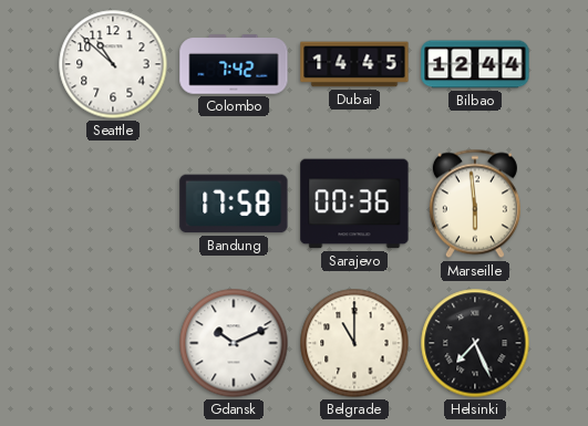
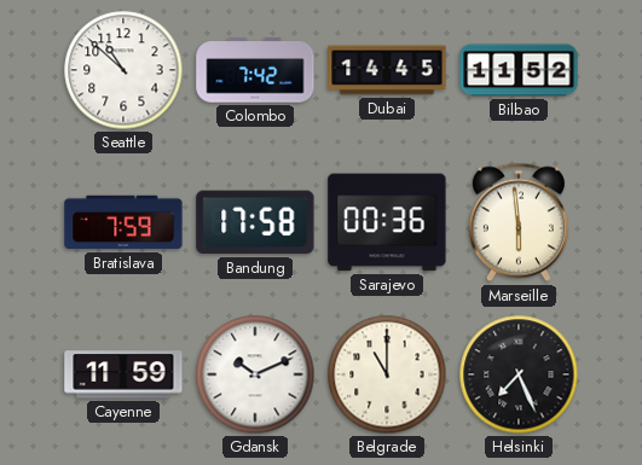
Bilbao: 12:44 -> 11:52 (519, 70)
Bratislava: none -> 7:59 (123, 222)
Cayenne: none -> 11:59 (123, 374)
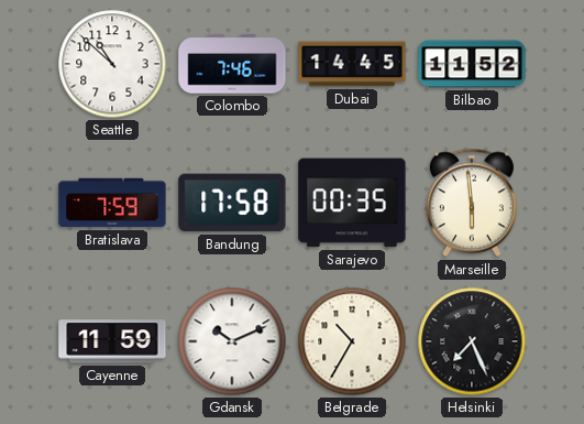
Colombo: 7:42 -> 7:46 (232, 64)
Sarajevo: 00:36 -> 00:35 (352, 203)
Belgrade: 11:00 -> 10:35 (352, 341)
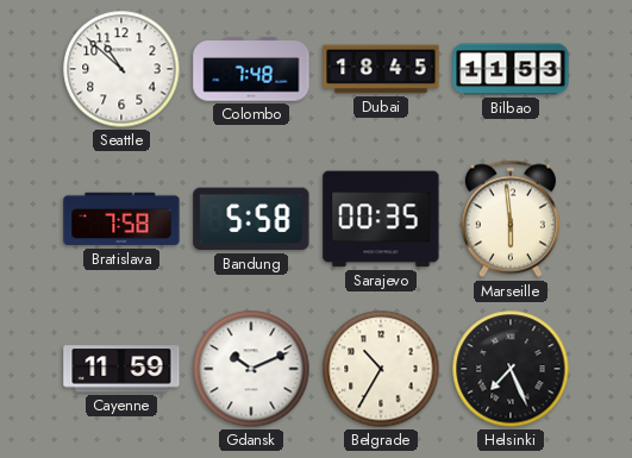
Colombo: 7:46 -> 7:48 (251, 69)
Dubai: 14:45 -> 18:45 (381, 69)
Bilbao: 11:52 -> 11:53 (511, 69)
Bratislava: 7:59 -> 7:58 (121, 219)
Bandung: 17:58 -> 5:58 (251, 219)
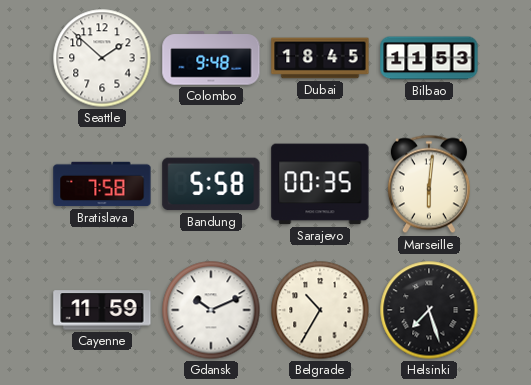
Seattle: 10:52 -> 1:52 (102, 58)
Colombo: 7:48 -> 9:48 (211, 58)
Marseille: 5:59 -> 6:01 (429, 184)
Helsinki: 7:26 -> 7:27 (429, 310)
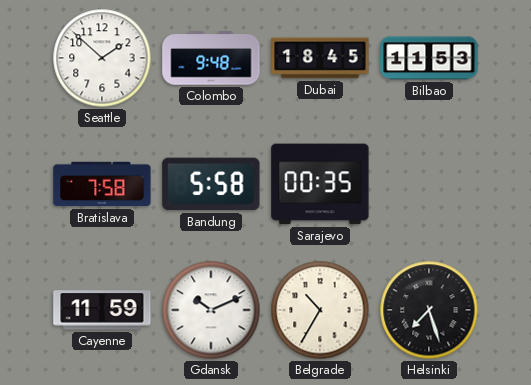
Marseille: 6:01 -> none (429, 184)
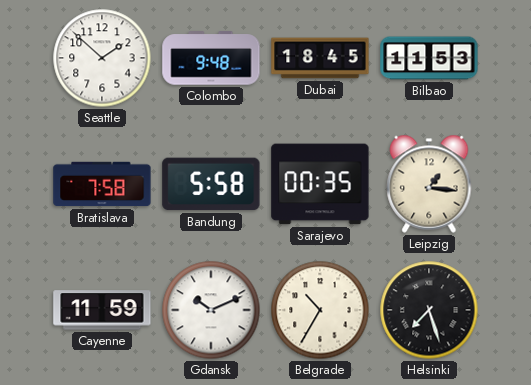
Leipzig: none -> 1:16 (429, 184)
